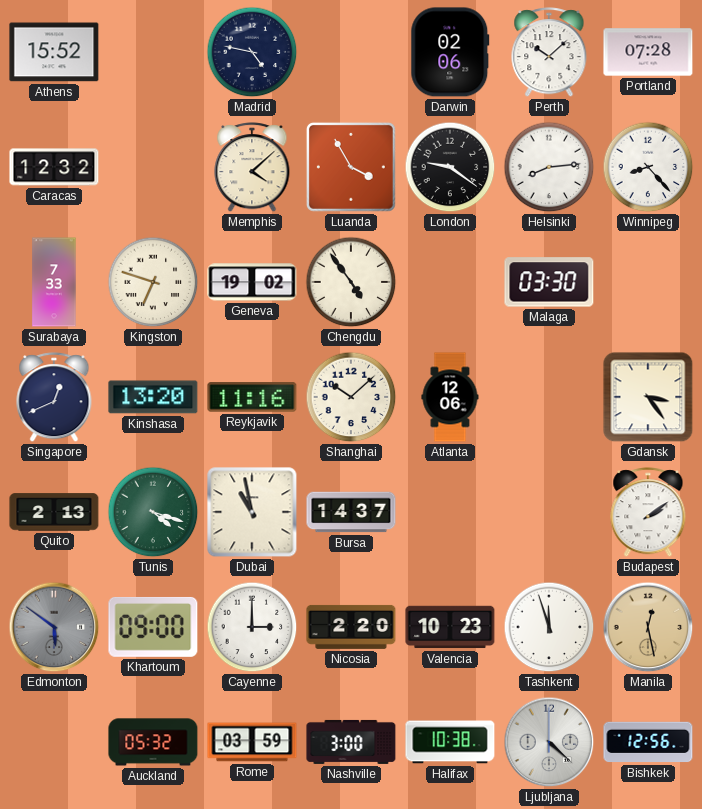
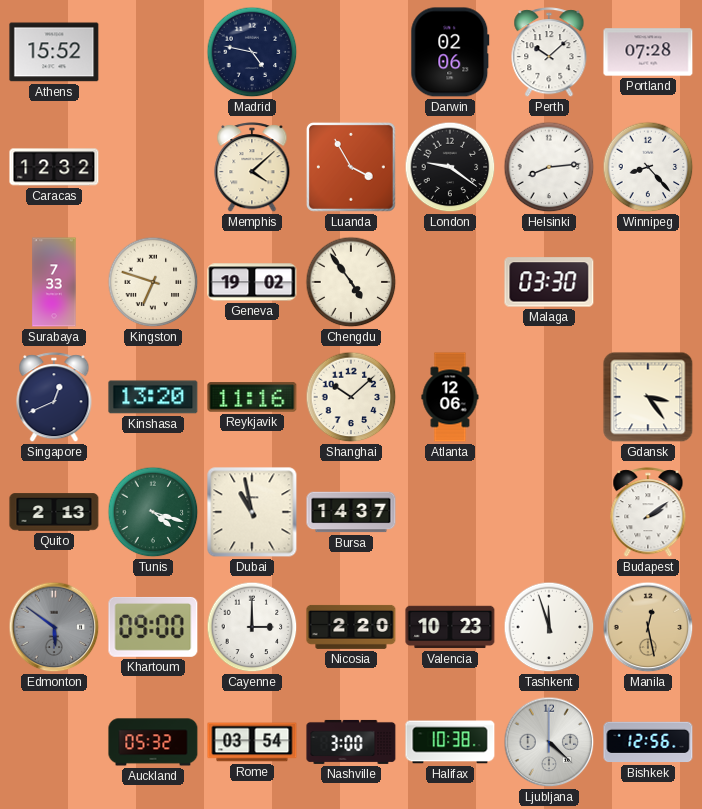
Rome: 03:59 -> 03:54 (252, 742)
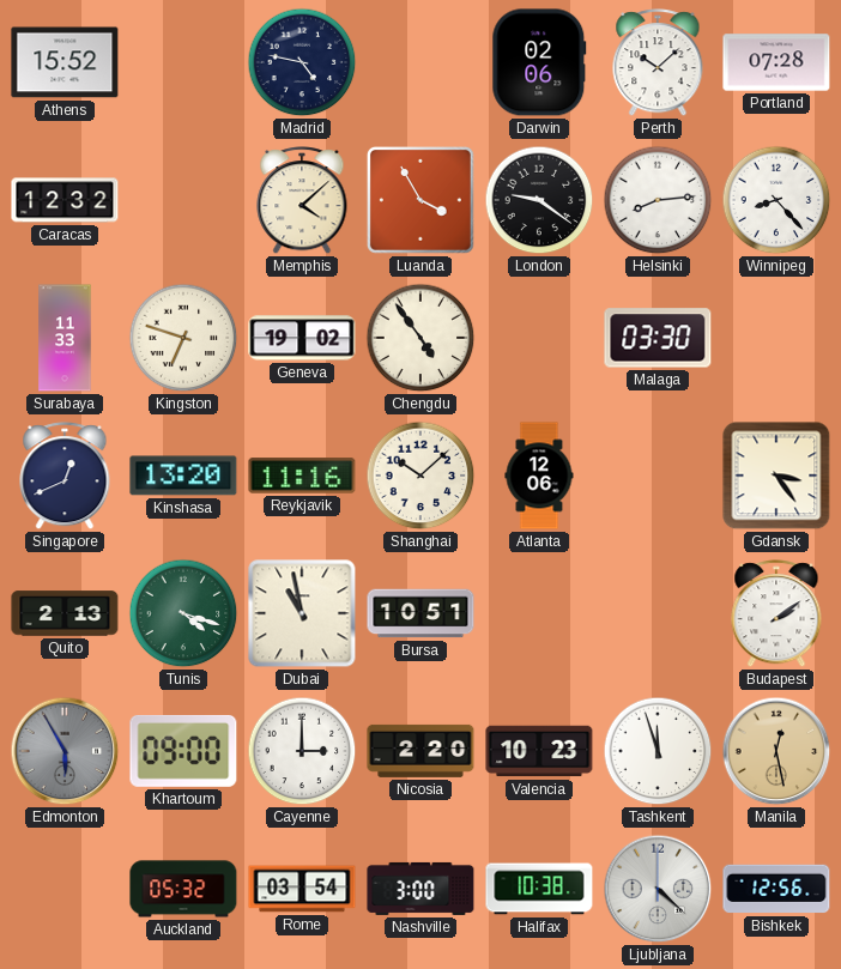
Surabaya: 7:33 -> 11:33 (65, 338)
Bursa: 14:37 -> 10:51 (421, 613)
Edmonton: 5:51 -> 5:55 (65, 751)
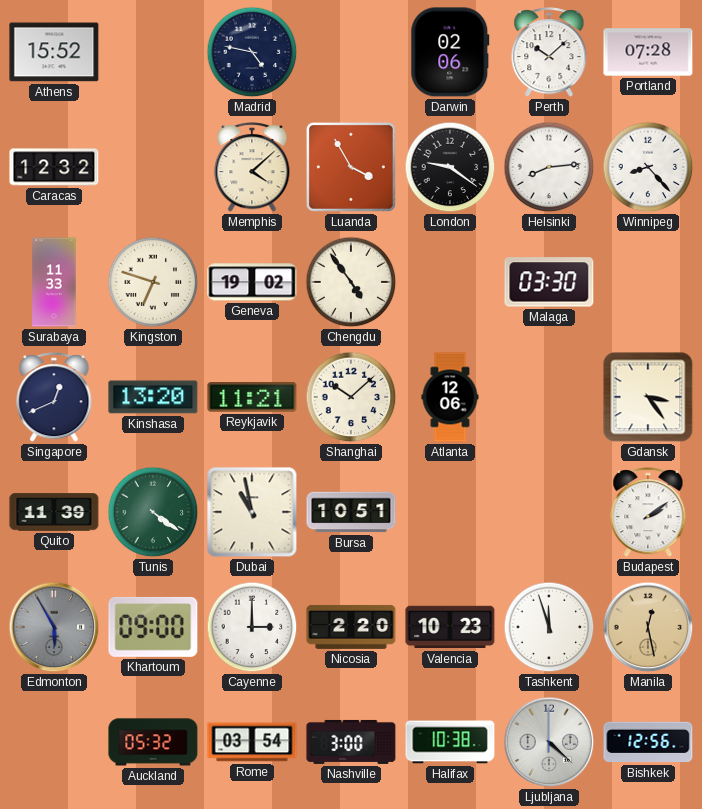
Reykjavik: 11:16 -> 11:21 (252, 397)
Quito: 2:13 -> 11:39 (54, 512)
Tunis: 4:18 -> 4:21 (153, 512)
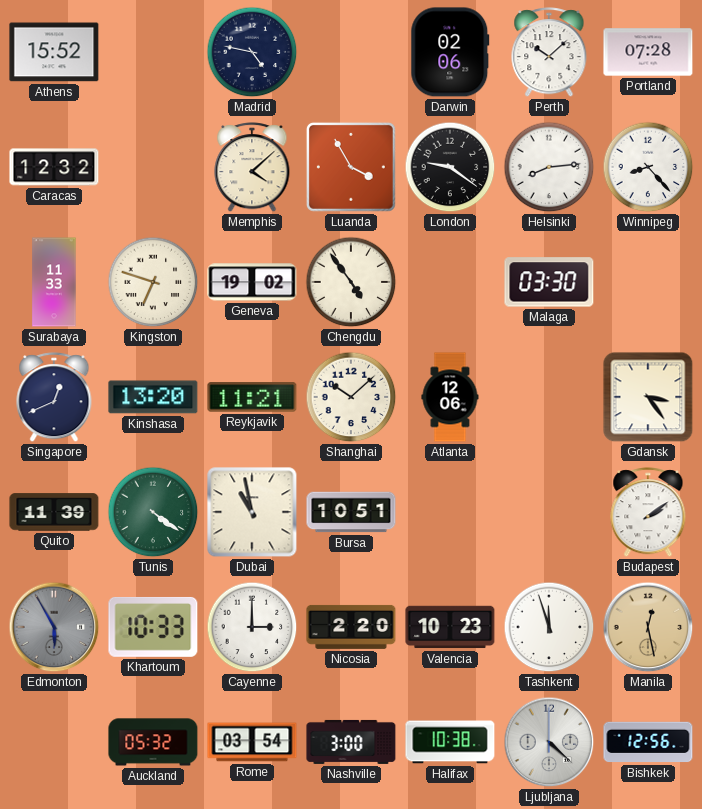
Khartoum: 09:00 -> 10:33 (153, 627)
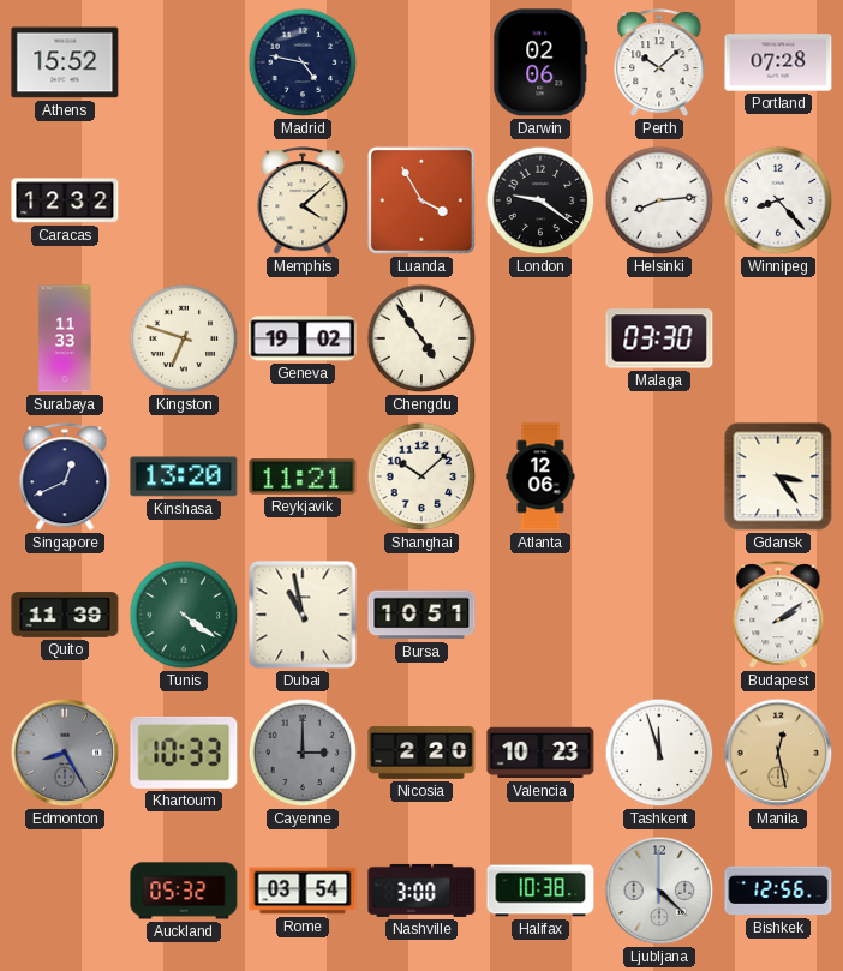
Edmonton: 5:55 -> 8:25 (65, 753)
Cayenne dial: white -> grey (303, 753)
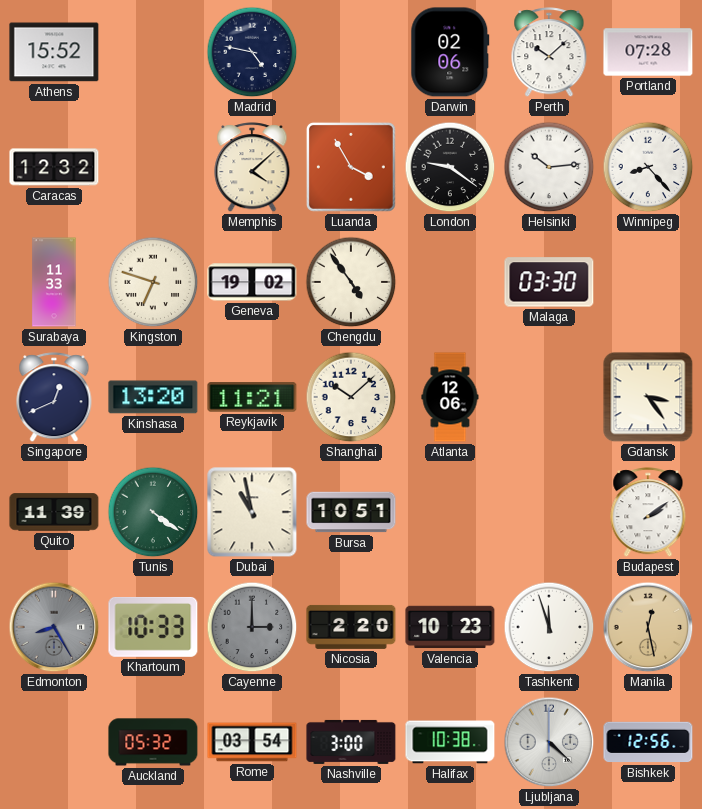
Helsinki: 8:14 -> 10:14 (549, 167)
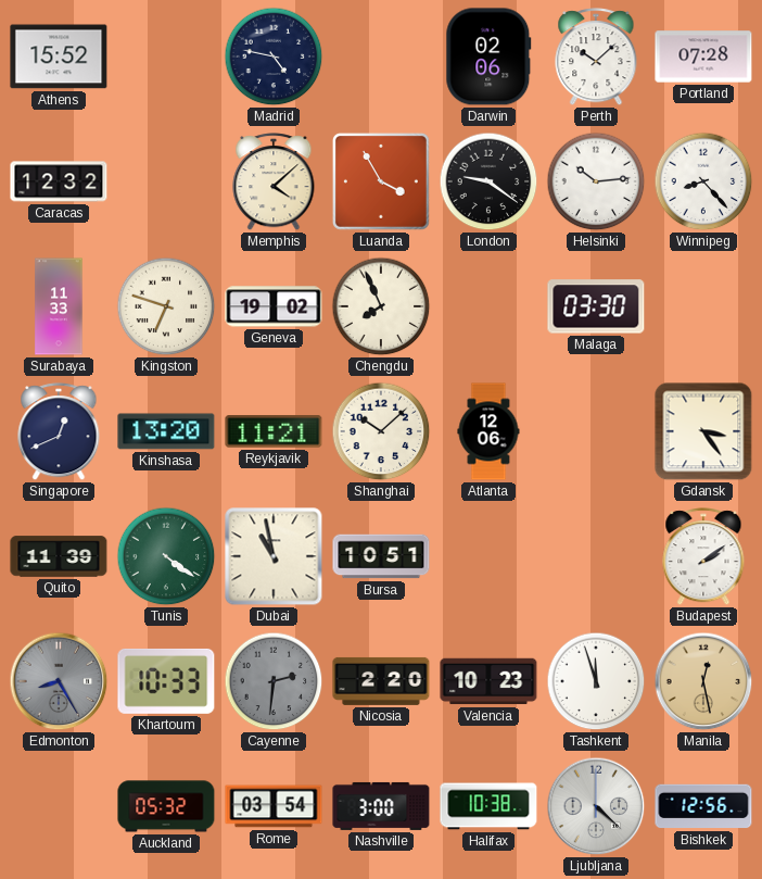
Chengdu: 4:54 -> 7:56 (381, 306)
Cayenne: 3:00 -> 2:31 (274, 681)
